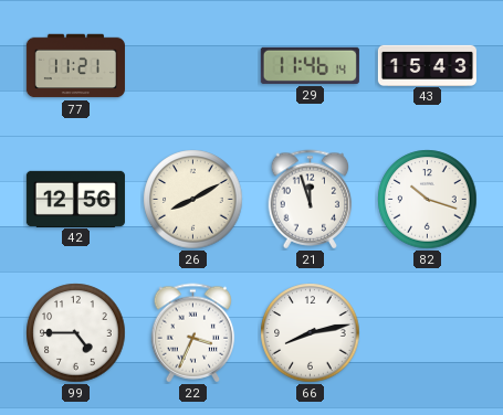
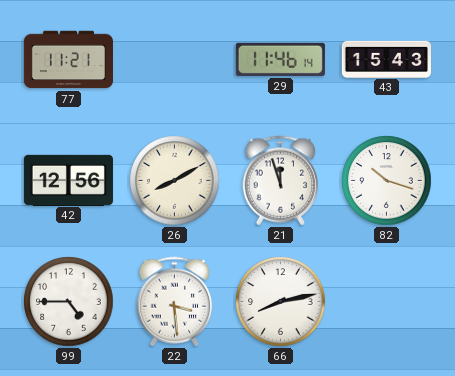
22: 3:34 -> 3:29 (175, 302)
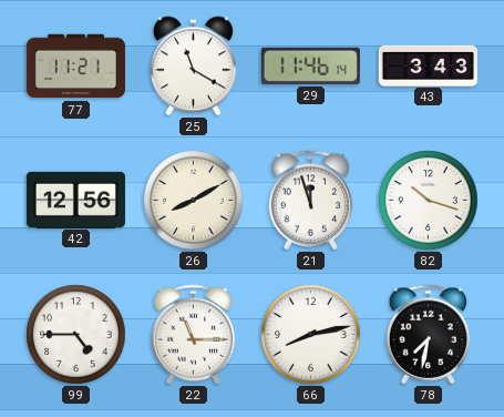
25: none -> 11:20 (194, 67)
43: 15:43 -> 3:43 (428, 65)
22: 3:29 -> 11:15 (194, 335)
78: none -> 7:32 (429, 335)
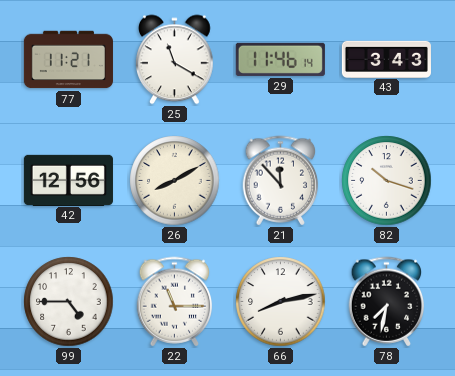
21: 11:57 -> 11:53 (281, 181)
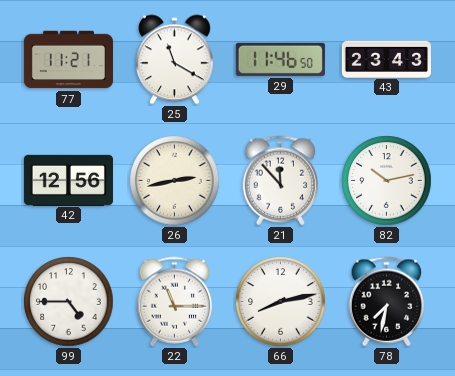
29: 11:46:14 -> 11:46:50 (280, 59)
43: 3:43 -> 23:43 (386, 59)
26: 8:10 -> 2:43 (175, 181)
82: 10:18 -> 10:13 (387, 181)
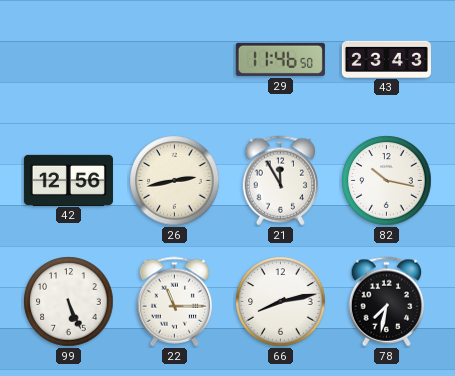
77: 11:21 -> none (68, 60)
25: 11:20 -> none (175, 60)
21: 11:53 -> 11:55 (281, 181)
82: 10:13 -> 10:17 (387, 181)
99: 4:45 -> 5:26 (69, 302)
